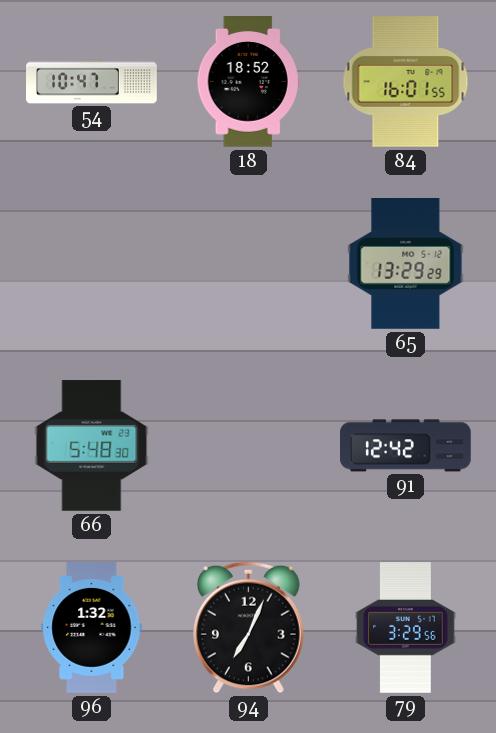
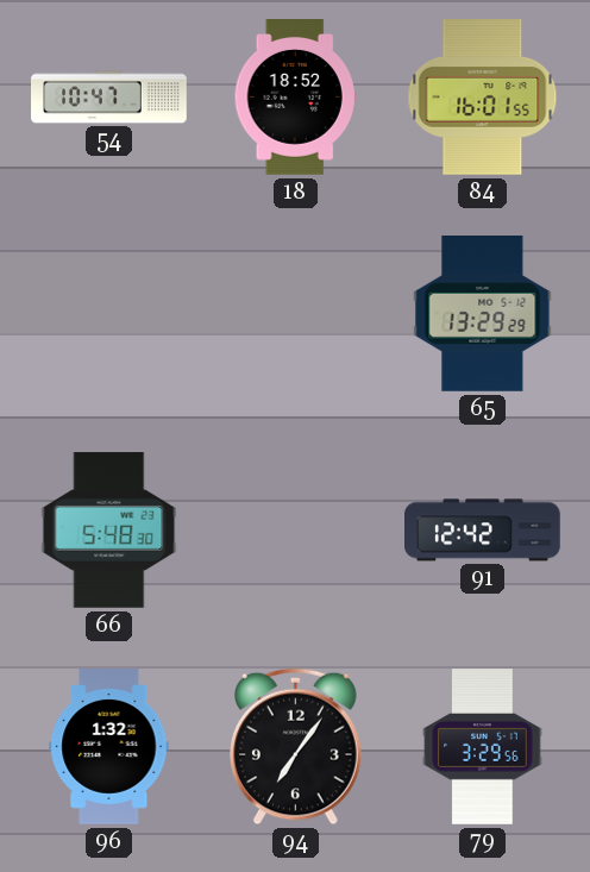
94: 7:04 -> 7:06 (296, 747)
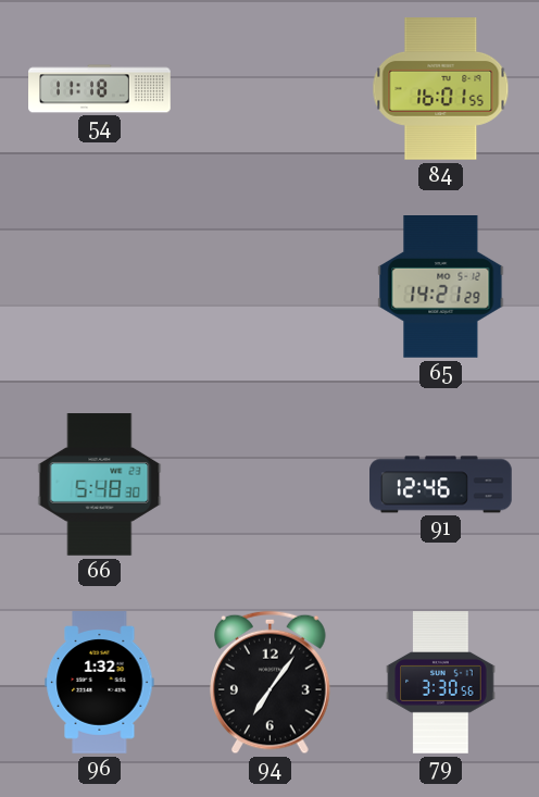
54: 10:47 -> 11:18 (100, 89)
18: 18:52 -> none (295, 98)
65: 13:29 -> 14:21 (441, 287)
91: 12:42 -> 12:46 (441, 485)
79: 3:29 -> 3:30 (441, 683)
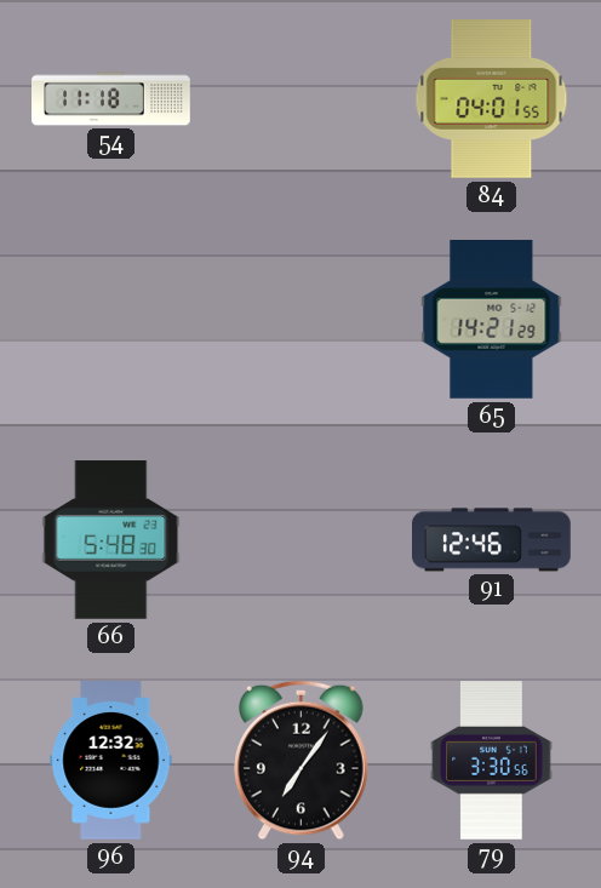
84: 16:01 -> 04:01 (492, 99)
96: 1:32 -> 12:32 (111, 761)
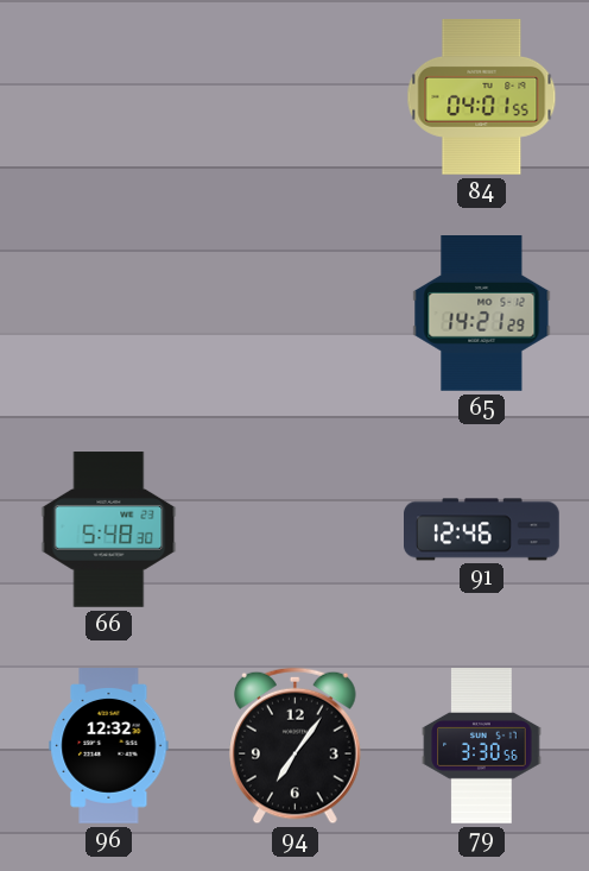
54: 11:18 -> none (111, 99)
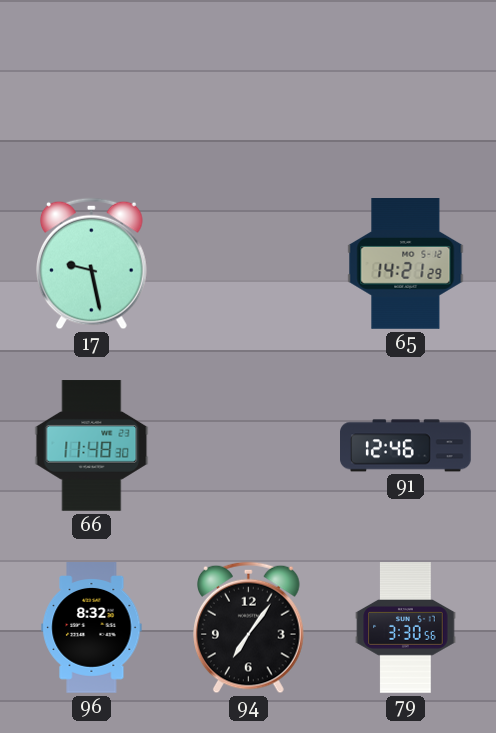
84: 04:01 -> none (482, 97)
17: none -> 9:28 (92, 264)
66: 5:48 -> 11:48 (92, 446)
96: 12:32 -> 8:32 (92, 628)
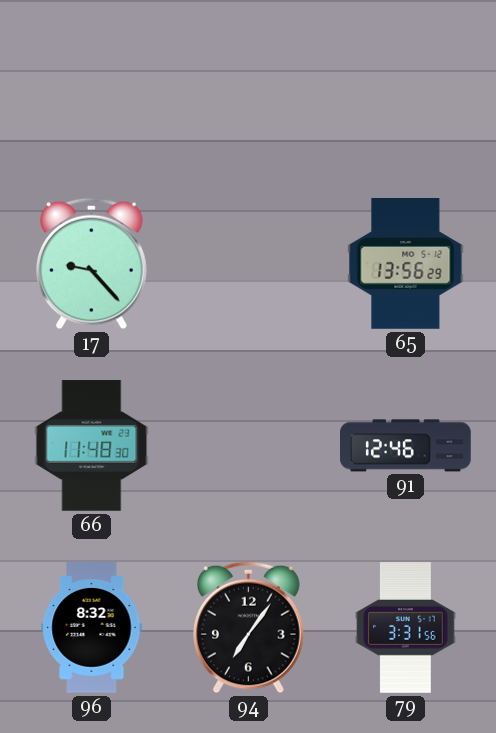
17: 9:28 -> 9:23 (92, 264)
65: 14:21 -> 13:56 (406, 264)
79: 3:30 -> 3:31 (406, 628)
